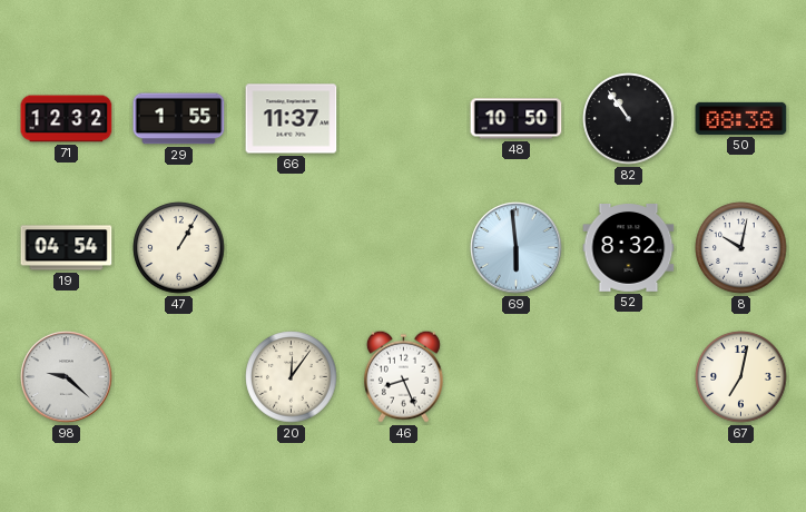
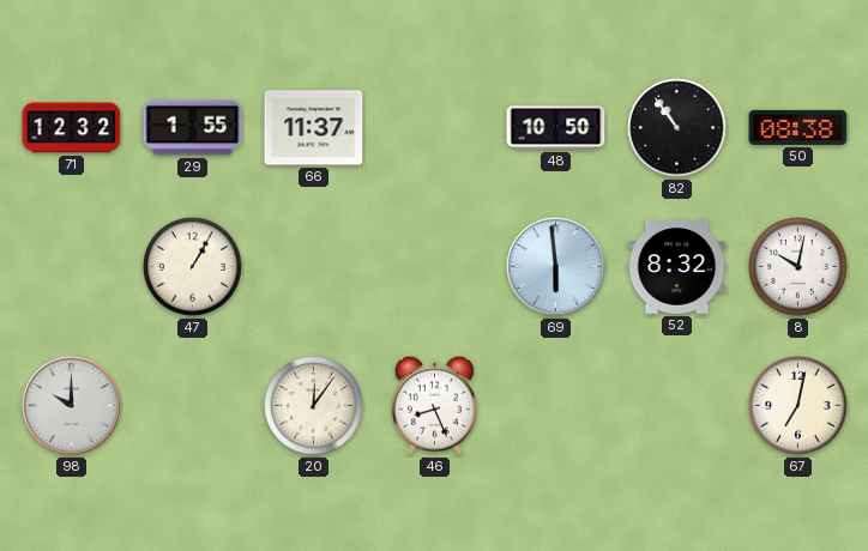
19: 04:54 -> none (67, 248)
98: 9:22 -> 10:00 (72, 406)
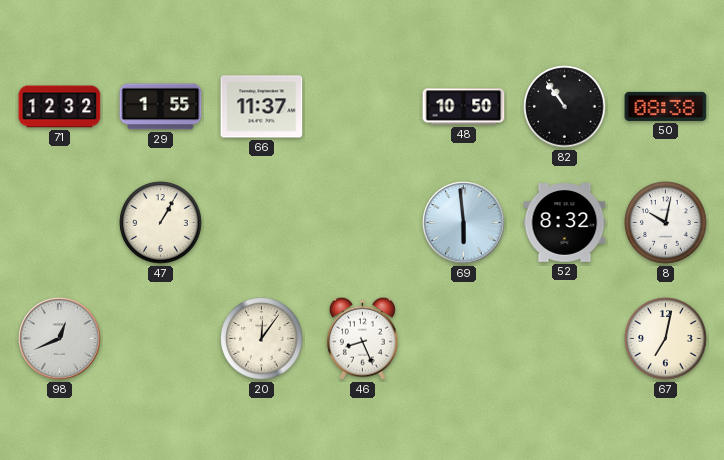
98: 10:00 -> 12:41 (60, 339)
